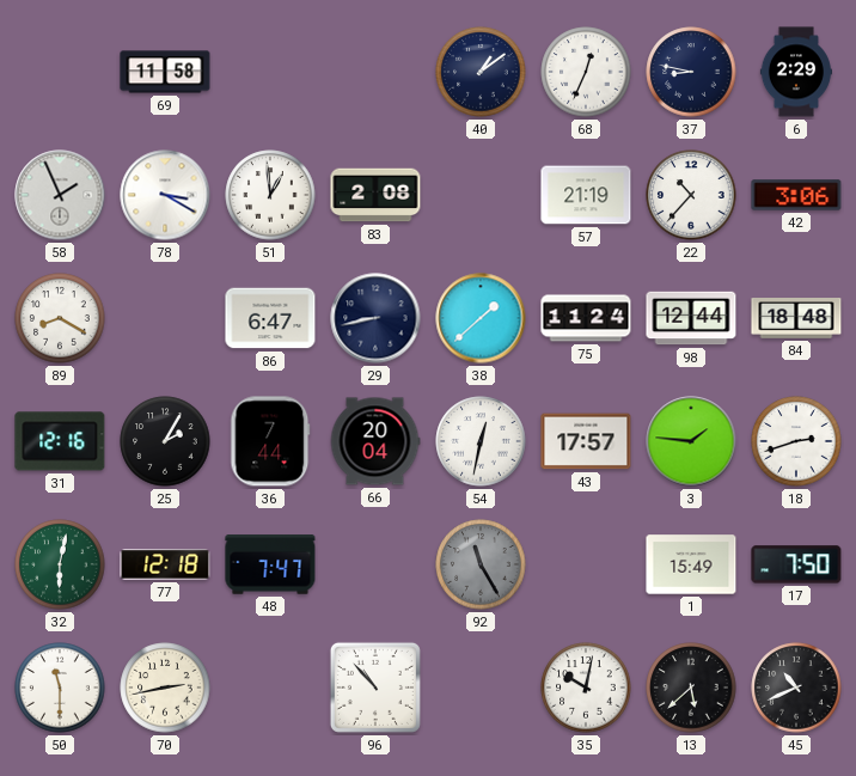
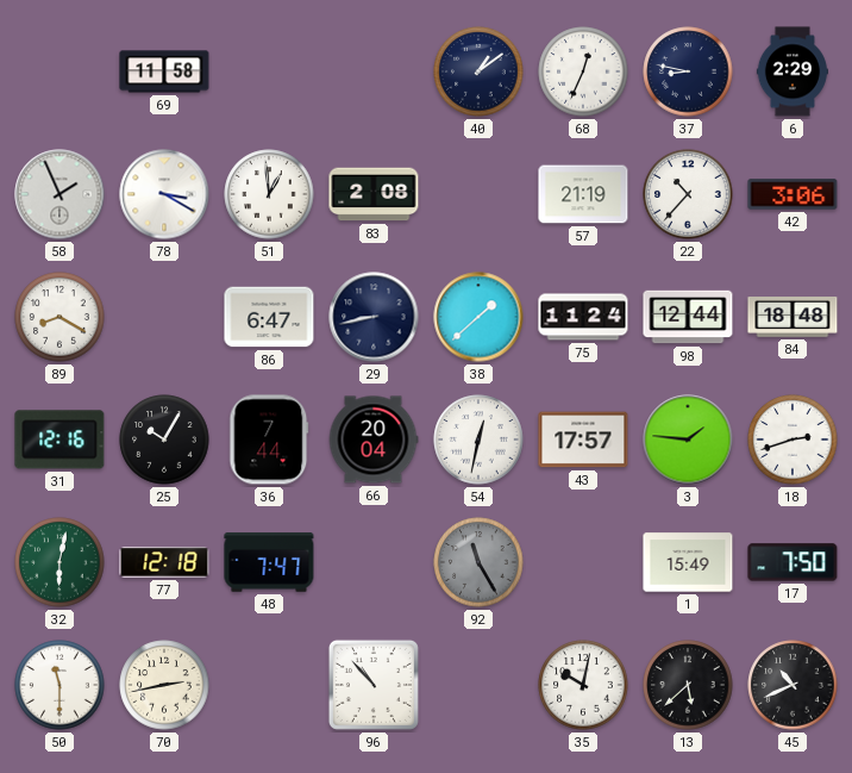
25: 2:05 -> 10:05 (164, 440)
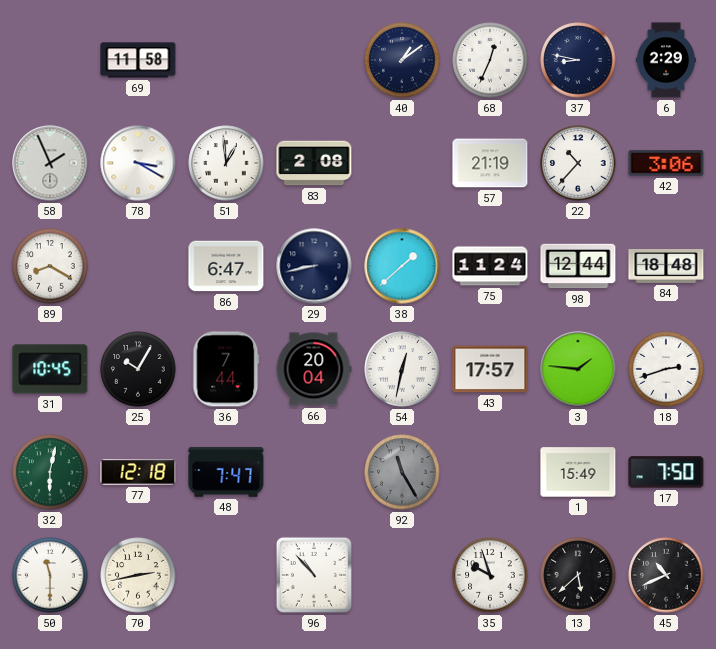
31: 12:16 -> 10:45 (50, 369)
35: 10:02 -> 9:57 (490, 575)
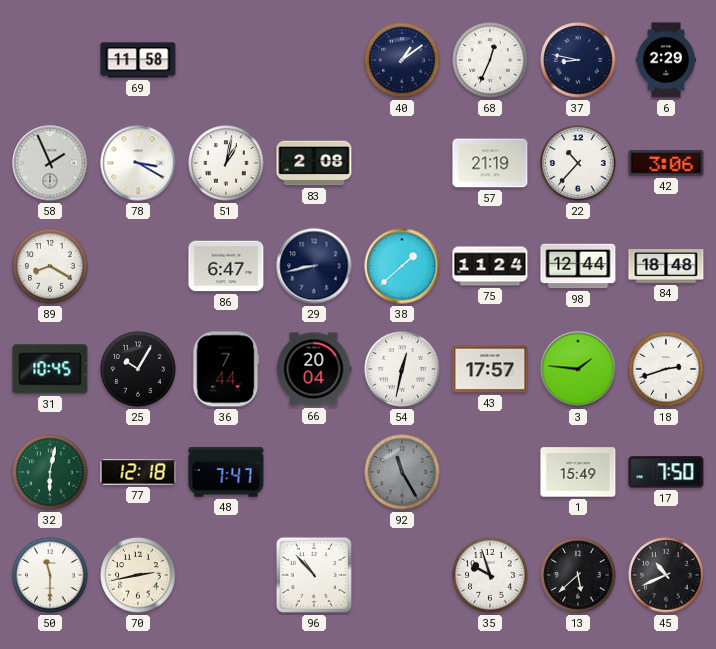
51: 12:59 -> 1:02 (226, 163)
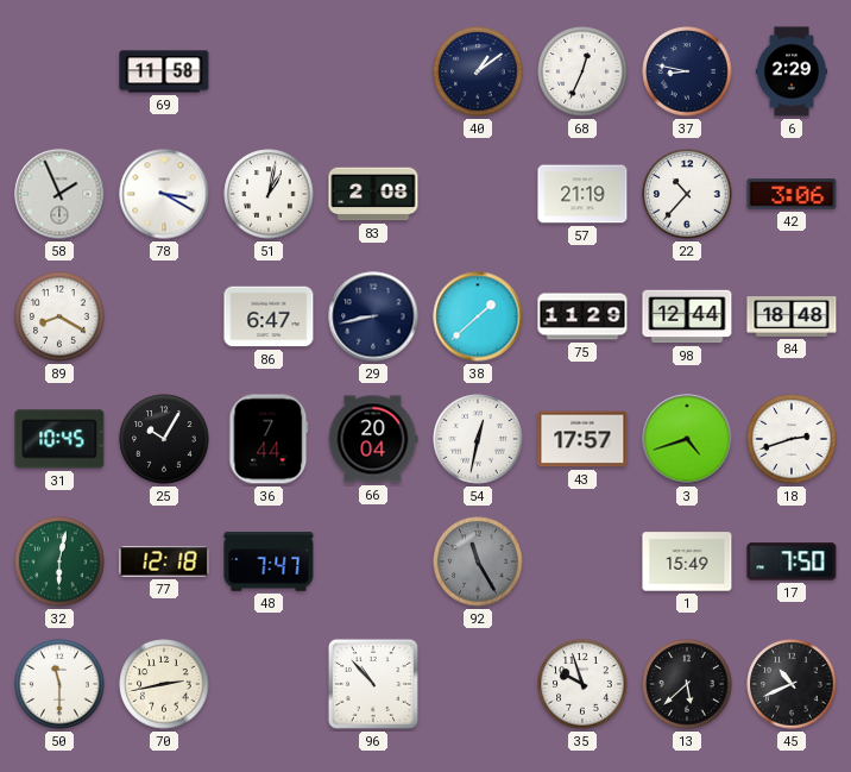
75: 11:24 -> 11:29 (582, 316)
3: 1:46 -> 4:42 (687, 439)
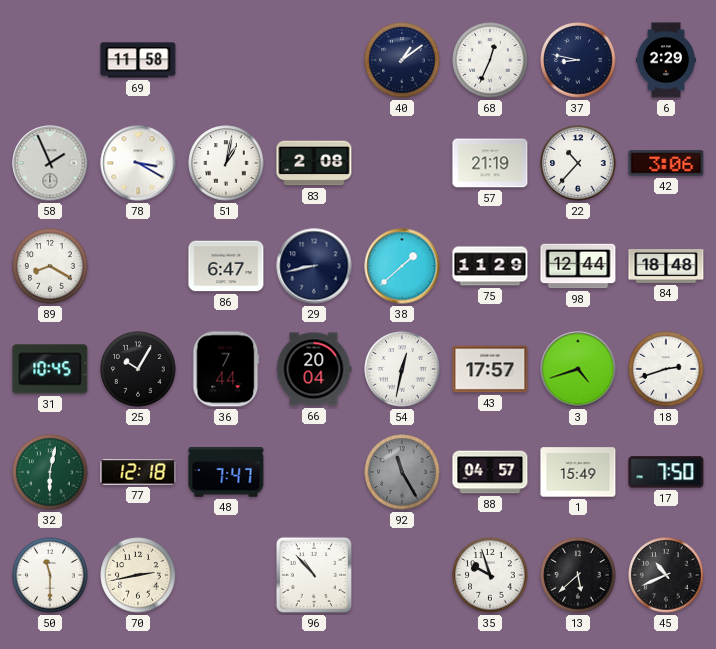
88: none -> 04:57 (490, 472)
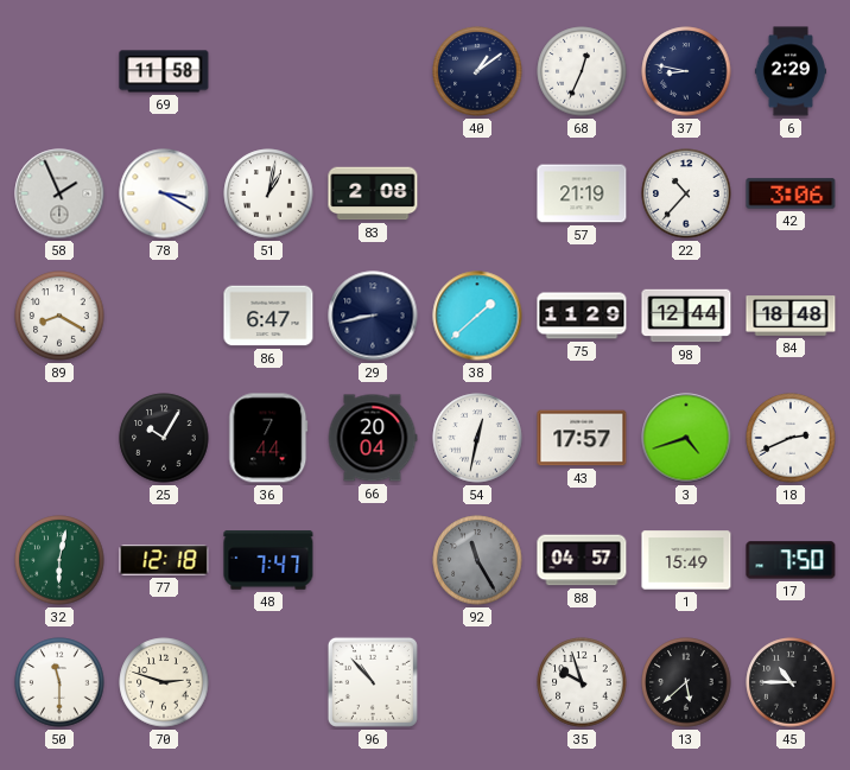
31: 10:45 -> none (50, 369)
18: 2:42 -> 2:41 (791, 438)
70: 2:43 -> 2:48 (164, 682)
45: 10:41 -> 10:45 (791, 682)
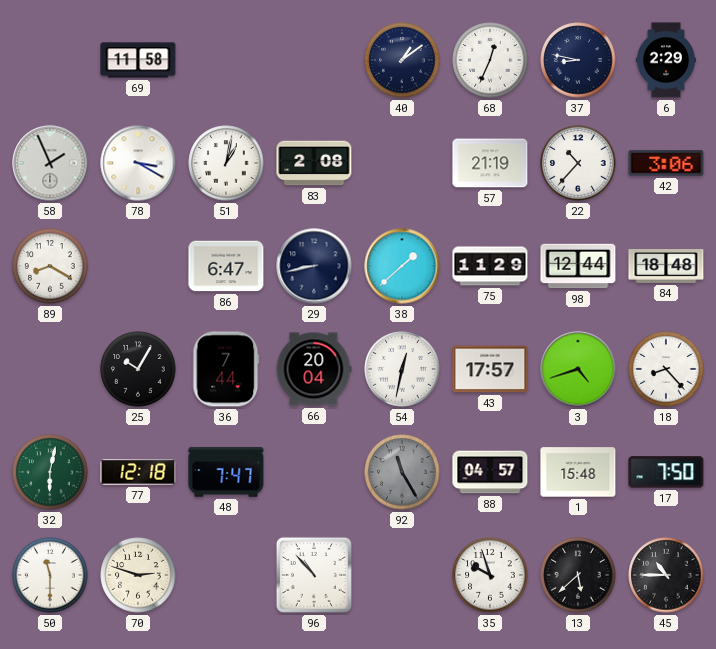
18: 2:41 -> 8:23 (666, 369)
1: 15:49 -> 15:48 (578, 472)
